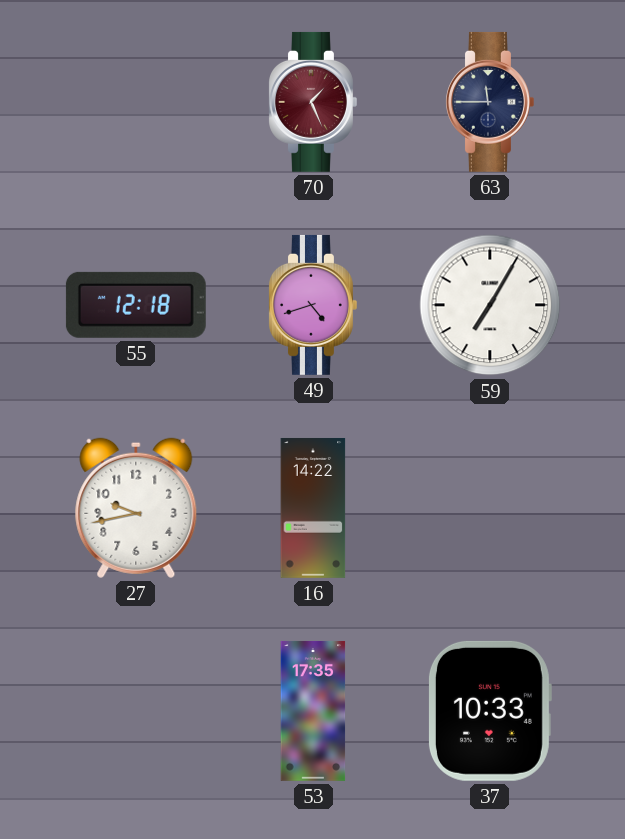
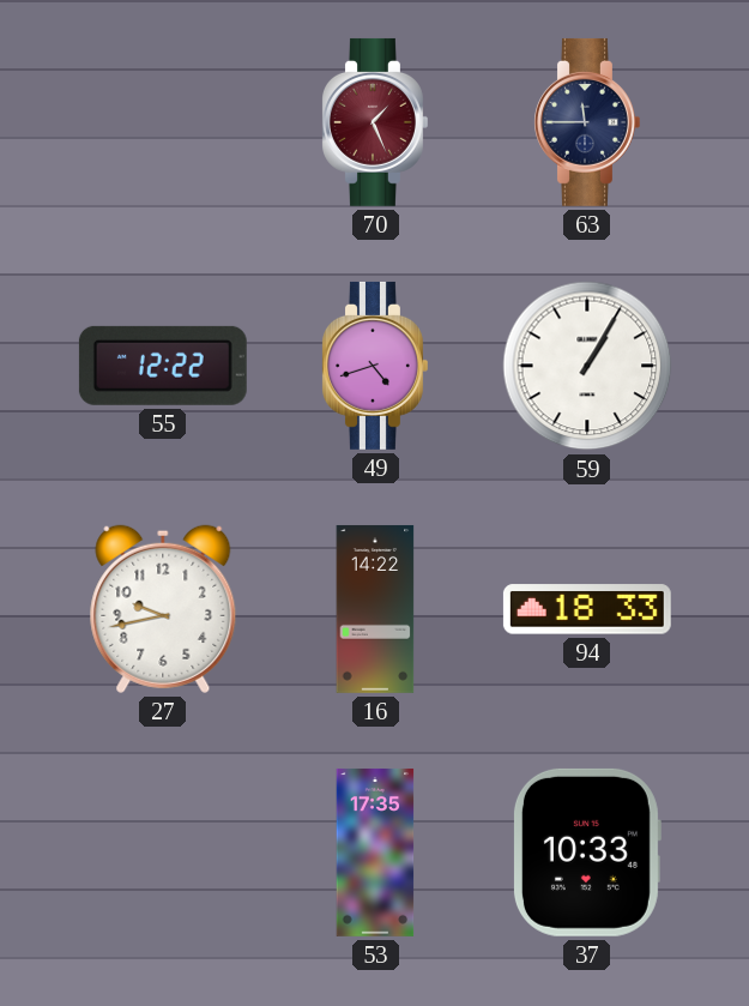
55: 12:18 -> 12:22 (163, 366)
59: 7:05 -> 1:05 (587, 366)
94: none -> 18:33 (587, 609)
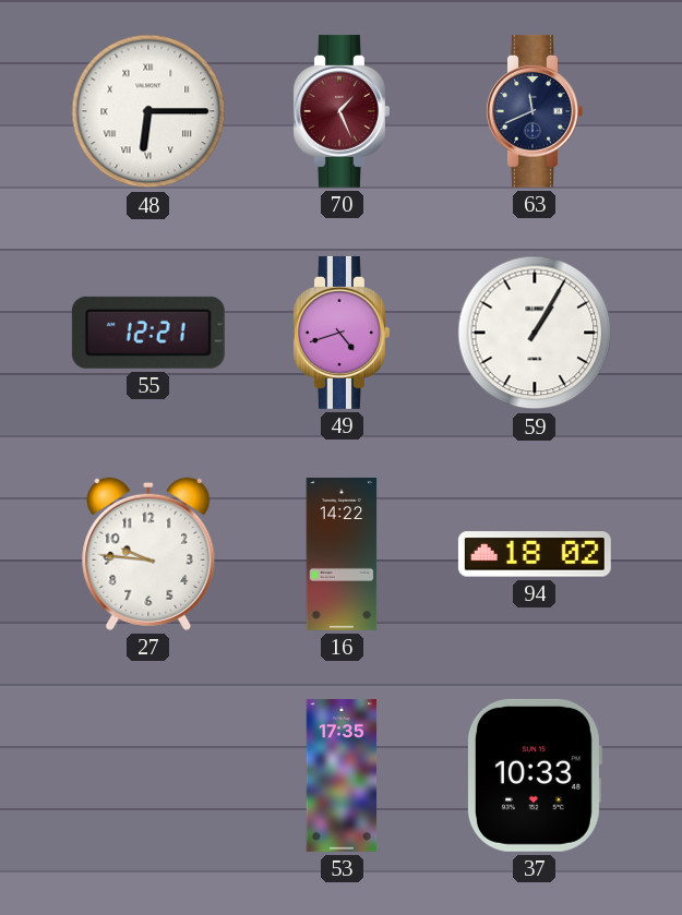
48: none -> 6:15 (148, 111)
63: 11:45 -> 11:41 (535, 111)
55: 12:22 -> 12:21 (148, 333)
27: 9:43 -> 9:46 (148, 554)
94: 18:33 -> 18:02 (535, 554)
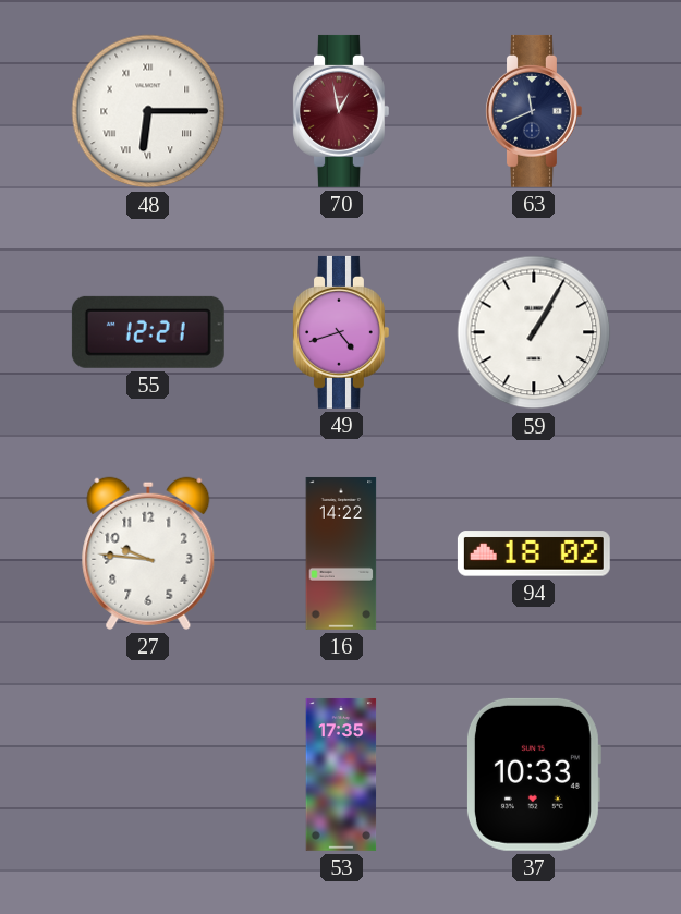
70: 1:26 -> 12:58 (341, 111)
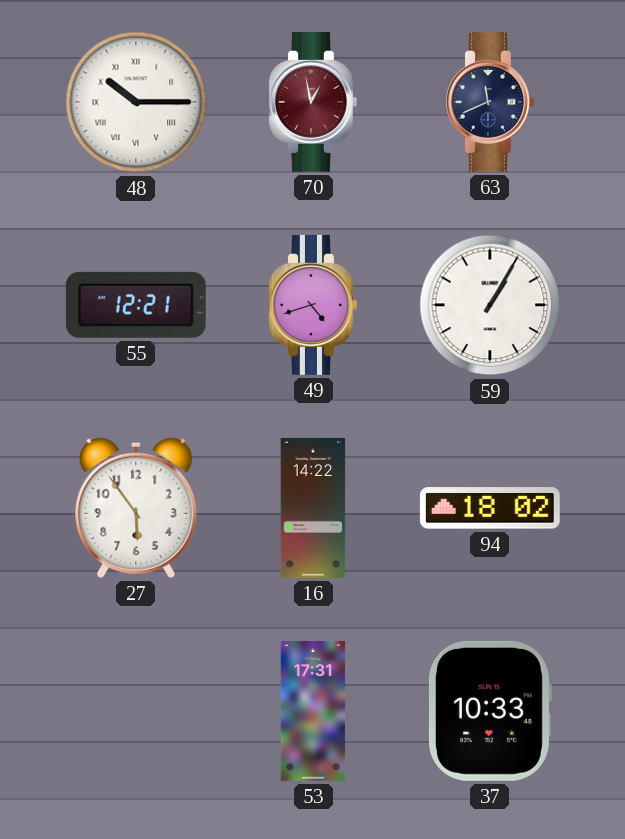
48: 6:15 -> 10:15 (136, 102)
27: 9:46 -> 5:54 (136, 508)
53: 17:35 -> 17:31 (313, 711)
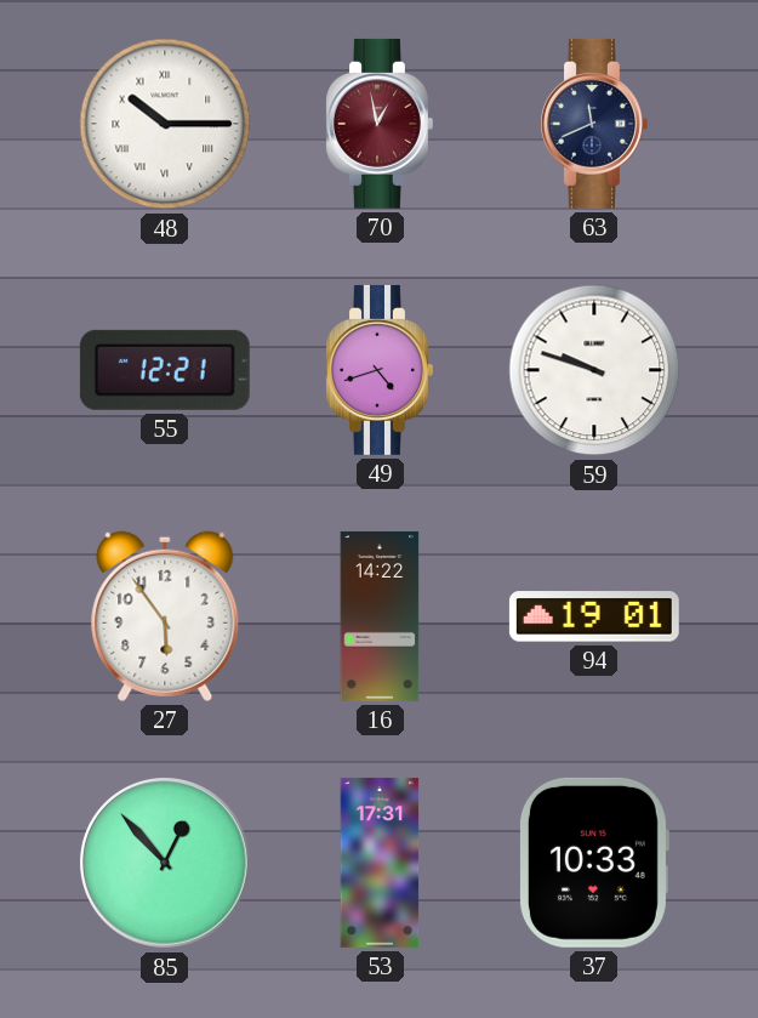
59: 1:05 -> 9:48 (594, 370)
94: 18:02 -> 19:01 (594, 616)
85: none -> 12:53 (166, 864)
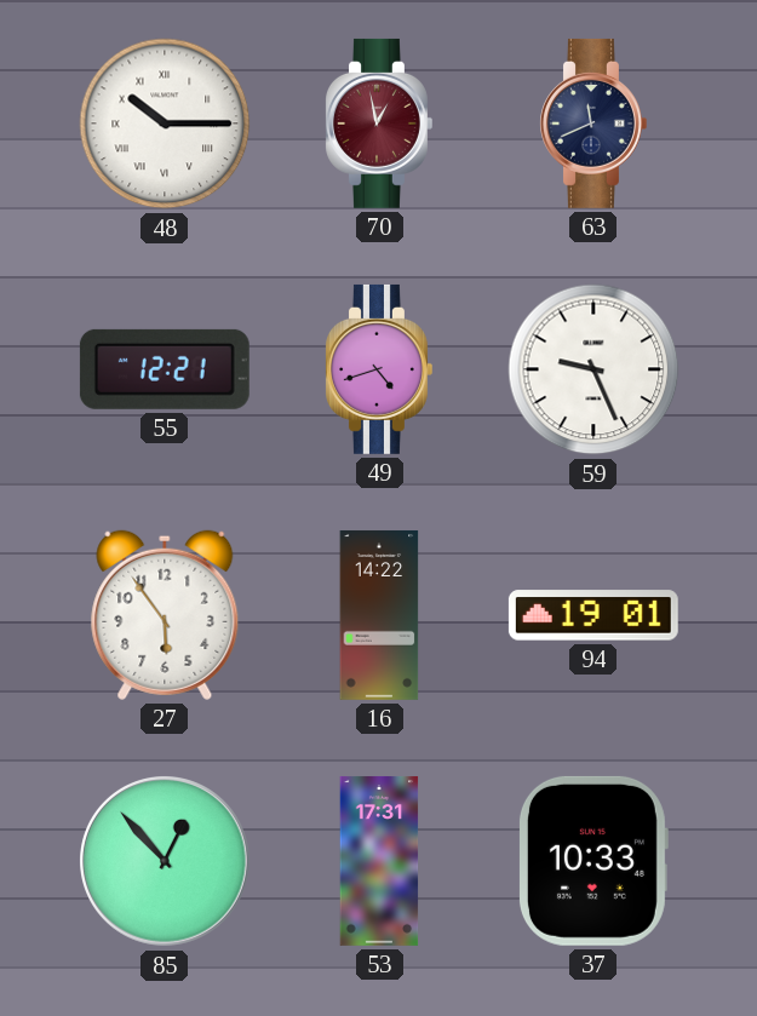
59: 9:48 -> 9:26 (593, 369)
